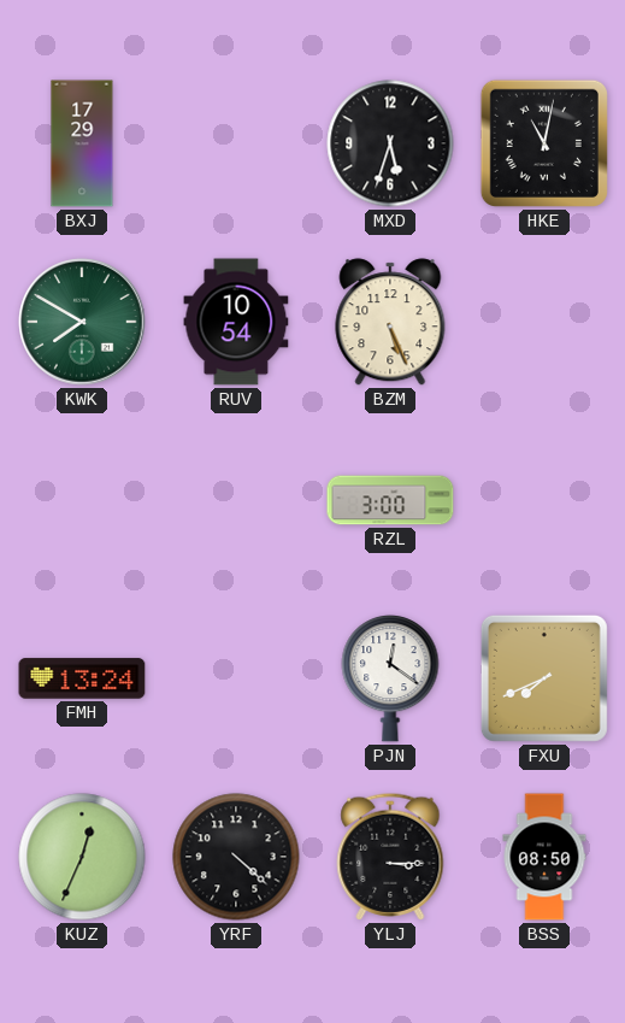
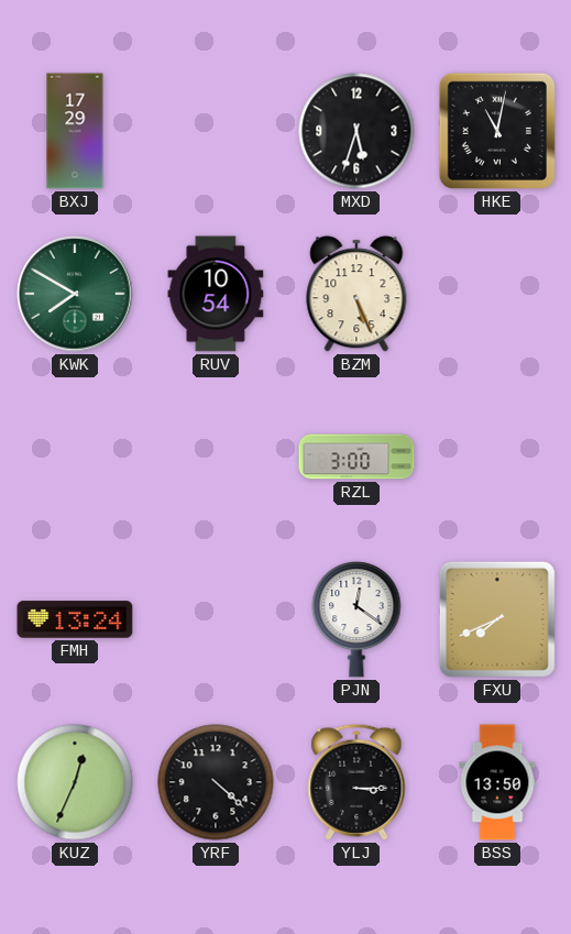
BSS: 08:50 -> 13:50 (497, 782)
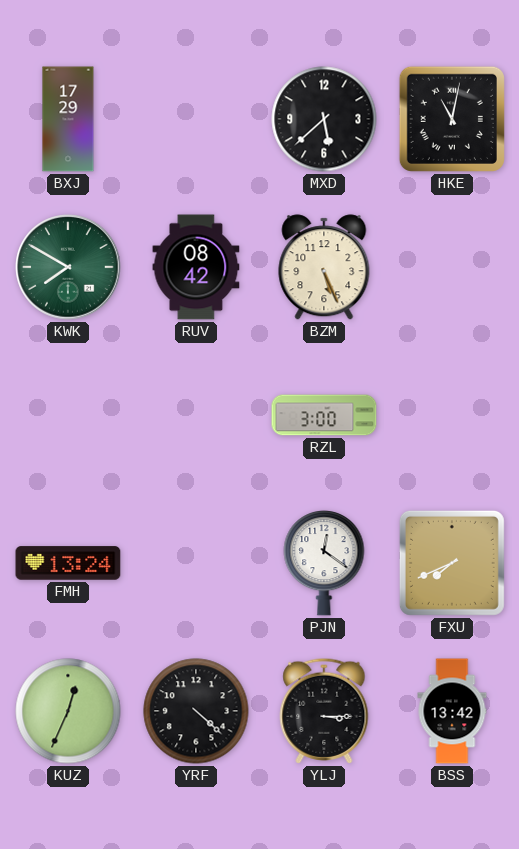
MXD: 5:33 -> 5:38 (324, 119)
RUV: 10:54 -> 08:42 (196, 267)
BSS: 13:50 -> 13:42 (452, 711)
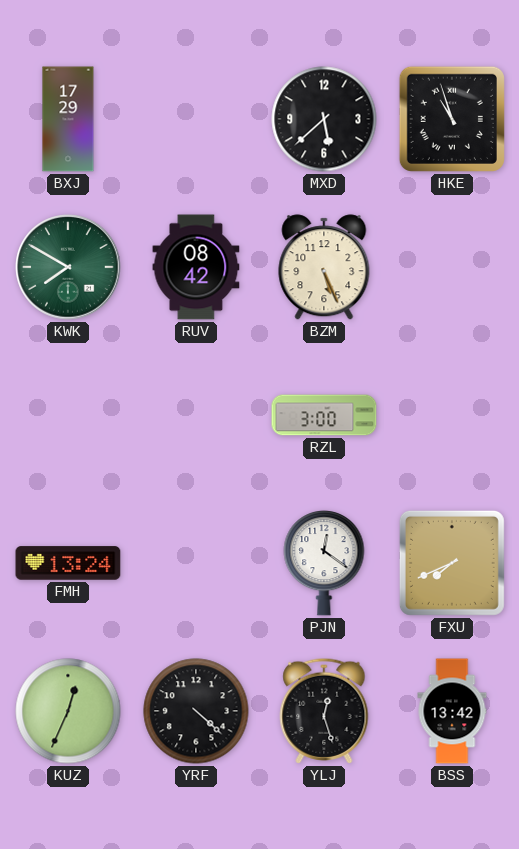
HKE: 11:02 -> 10:57 (452, 119)
YLJ: 3:15 -> 12:27 (324, 711)
